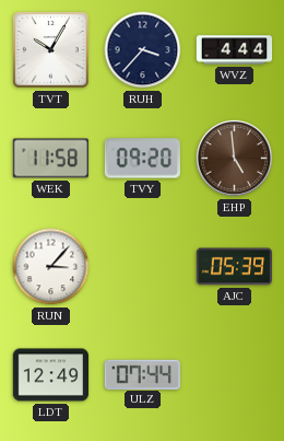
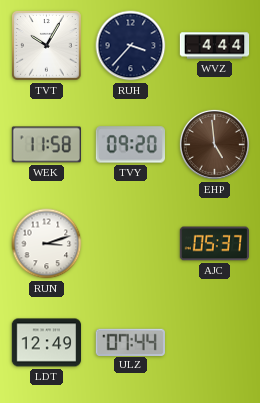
RUN: 3:07 -> 3:12 (47, 244)
AJC: 05:39 -> 05:37 (214, 244)
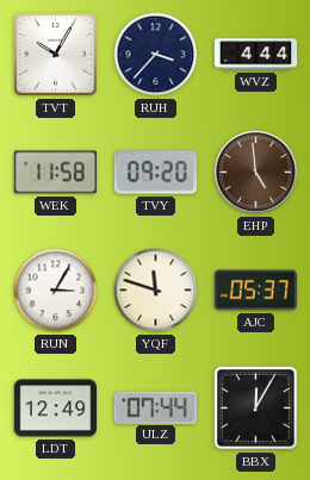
RUN: 3:12 -> 3:05 (56, 291)
YQF: none -> 11:48 (156, 291)
BBX: none -> 12:05 (256, 409)
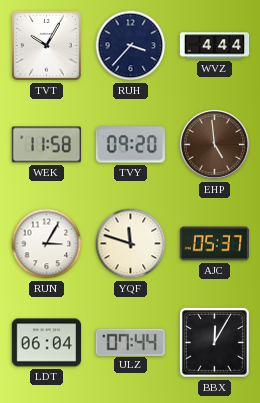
LDT: 12:49 -> 06:04 (47, 343)
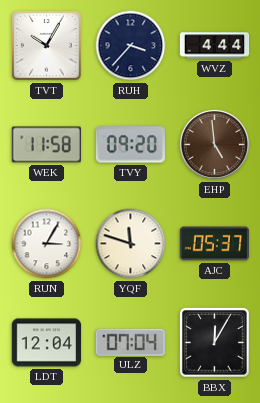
LDT: 06:04 -> 12:04 (47, 343)
ULZ: 07:44 -> 07:04 (130, 342)
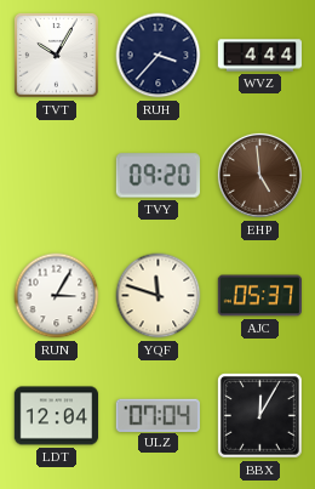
WEK: 11:58 -> none (46, 145)
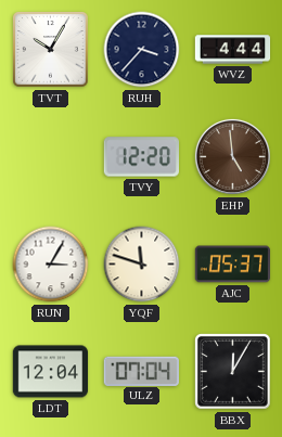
TVY: 09:20 -> 12:20 (141, 157)
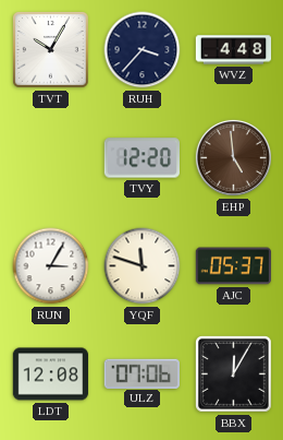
WVZ: 4:44 -> 4:48 (234, 50)
LDT: 12:04 -> 12:08 (51, 374)
ULZ: 07:04 -> 07:06 (141, 373)
